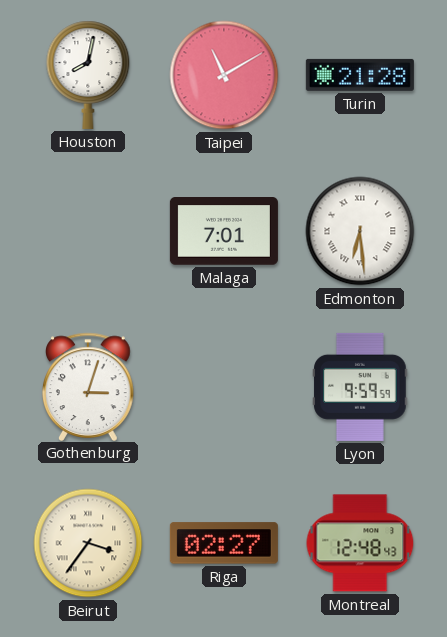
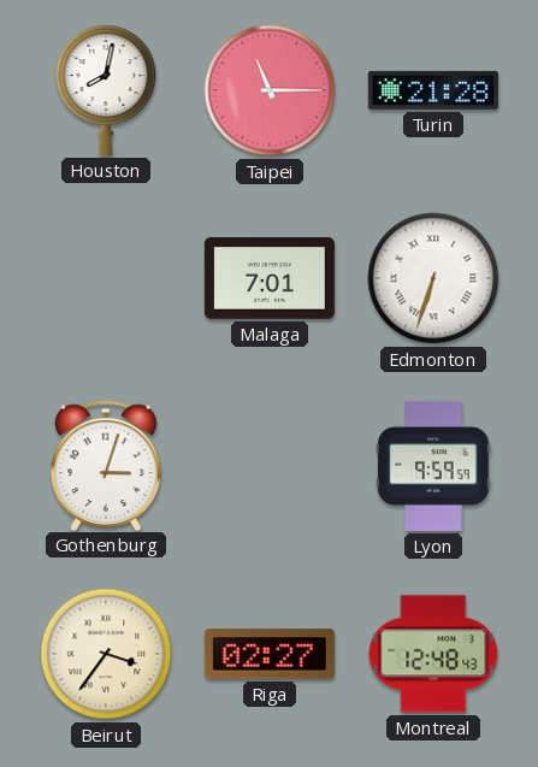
Taipei: 11:10 -> 11:15 (270, 90)
Edmonton: 6:29 -> 6:33 (433, 278)
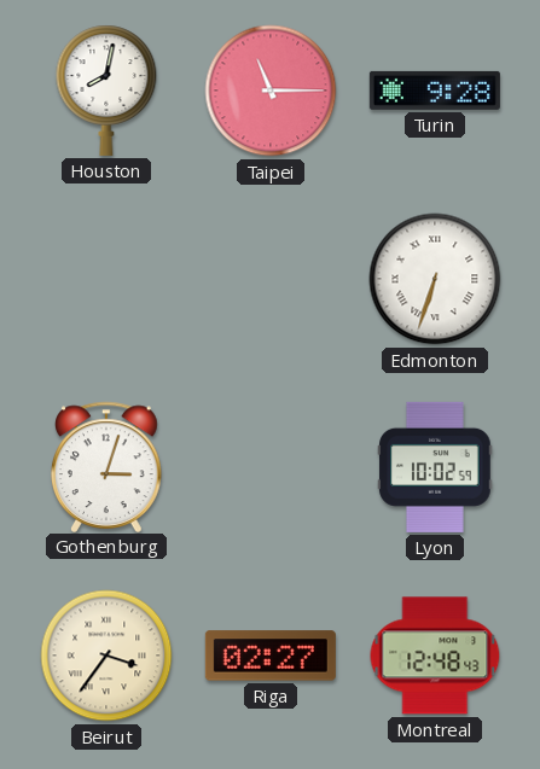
Turin: 21:28 -> 9:28 (435, 91)
Malaga: 7:01 -> none (270, 278)
Lyon: 9:59 -> 10:02 (435, 467)
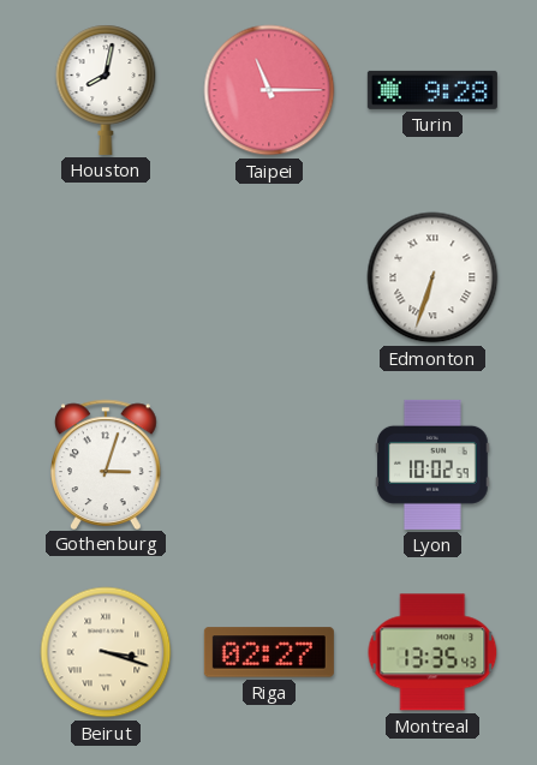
Beirut: 3:36 -> 3:18 (106, 652)
Montreal: 12:48 -> 13:35 (432, 652)
